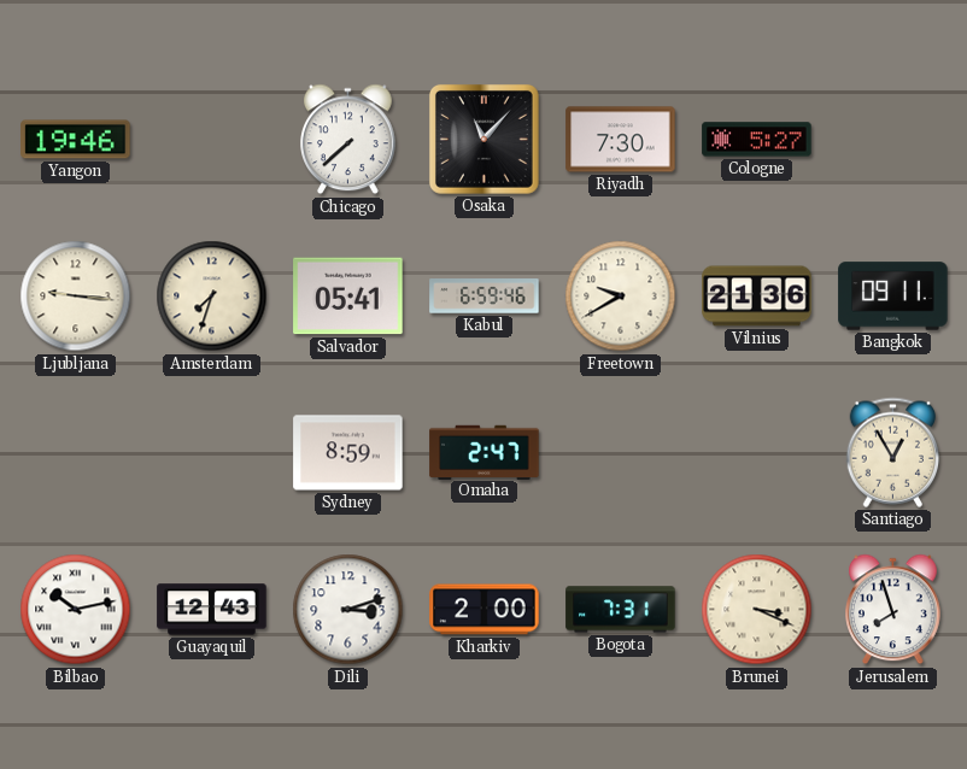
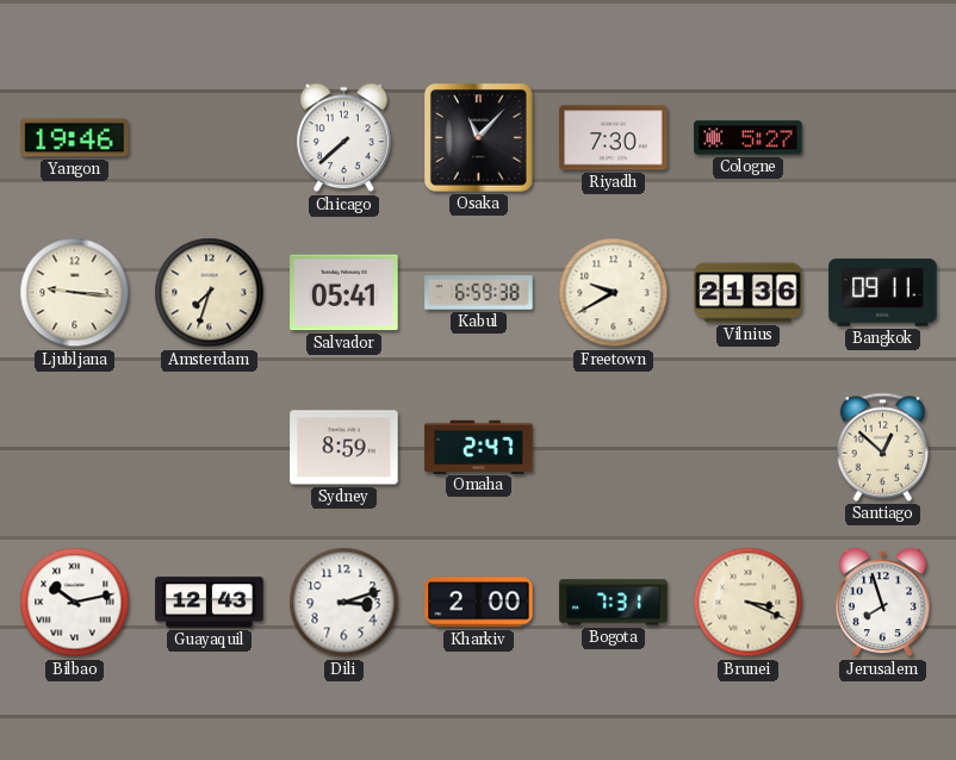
Kabul: 6:59:46 -> 6:59:38 (479, 293)
Santiago: 12:55 -> 12:52 (883, 447)
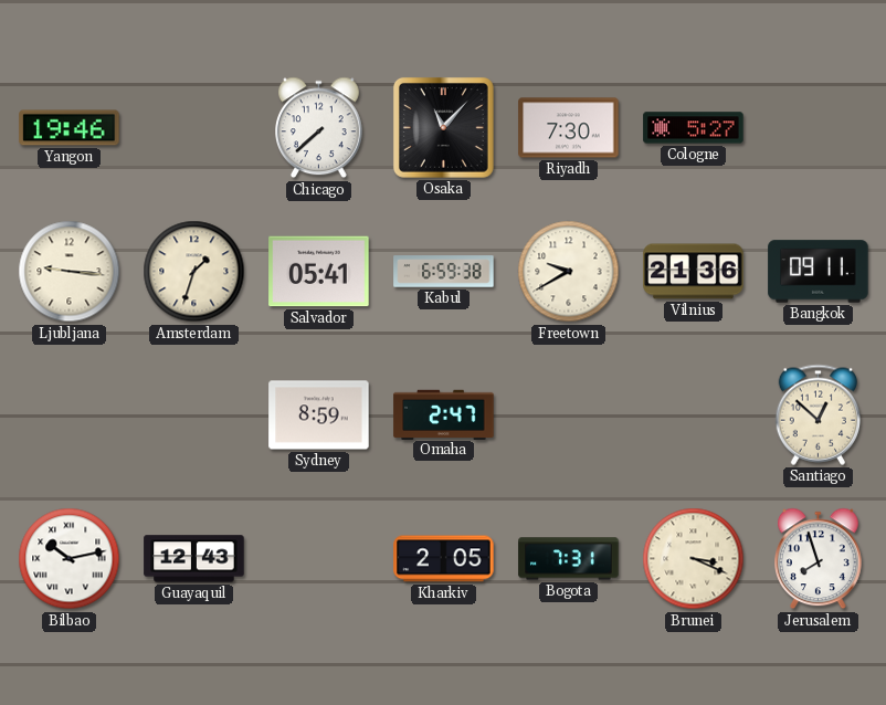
Amsterdam: 7:33 -> 1:33 (194, 272)
Dili: 3:12 -> none (344, 603)
Kharkiv: 2:00 -> 2:05 (444, 559)
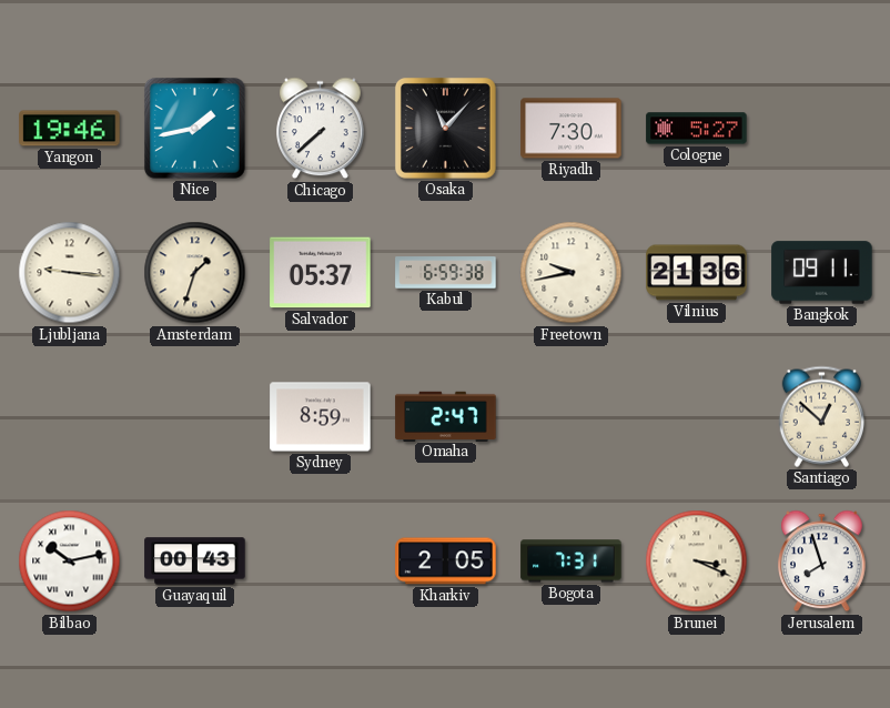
Nice: none -> 1:43 (194, 128)
Salvador: 05:41 -> 05:37 (321, 273)
Freetown: 9:40 -> 9:43 (572, 273)
Guayaquil: 12:43 -> 00:43 (195, 562)
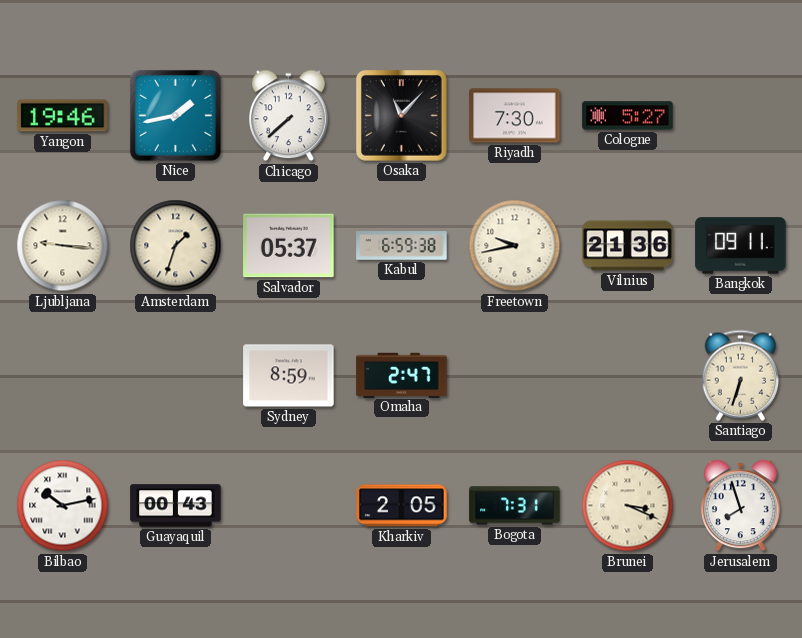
Santiago: 12:52 -> 6:33 (741, 375)
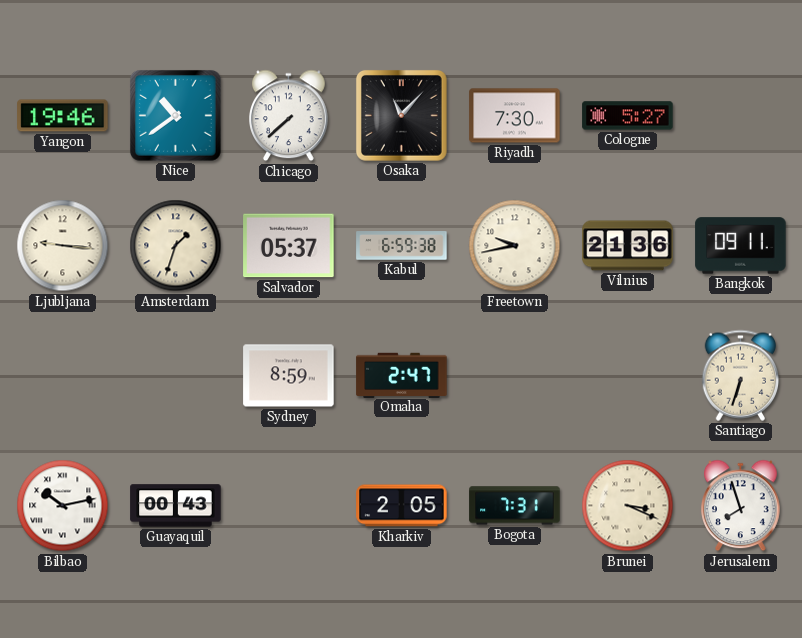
Nice: 1:43 -> 10:39 (175, 115)
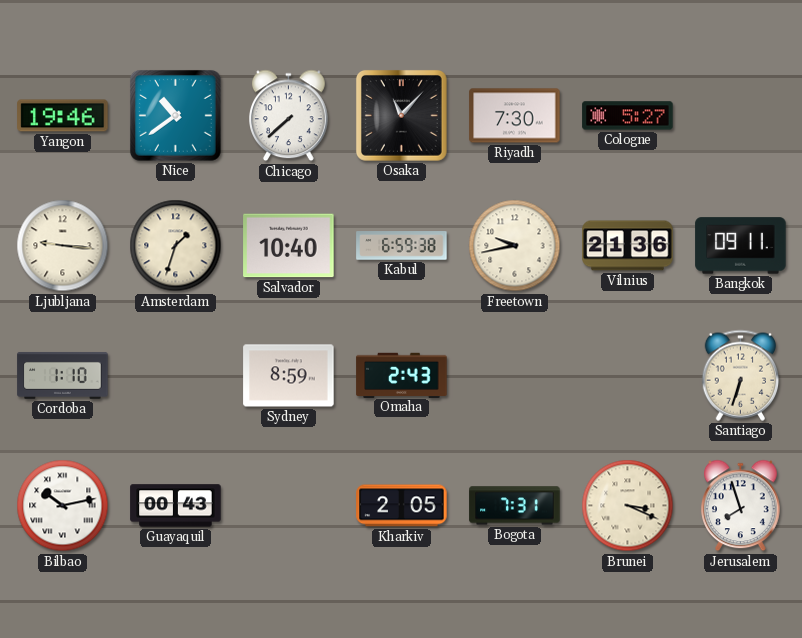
Salvador: 05:37 -> 10:40 (289, 246)
Cordoba: none -> 1:10 (63, 375)
Omaha: 2:47 -> 2:43 (402, 375)
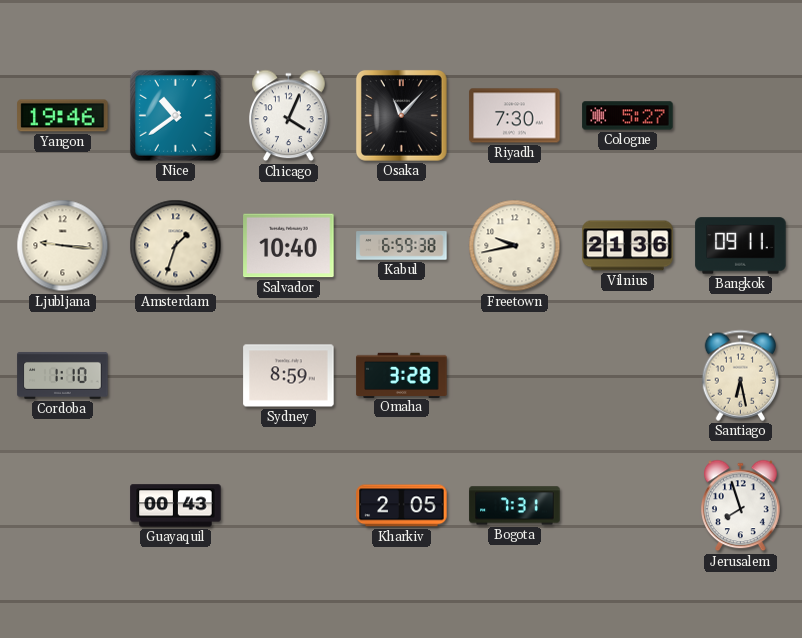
Chicago: 7:38 -> 4:04 (289, 116)
Omaha: 2:43 -> 3:28 (402, 375)
Santiago: 6:33 -> 6:28 (741, 375)
Bilbao: 10:13 -> none (63, 506)
Brunei: 3:19 -> none (628, 506)
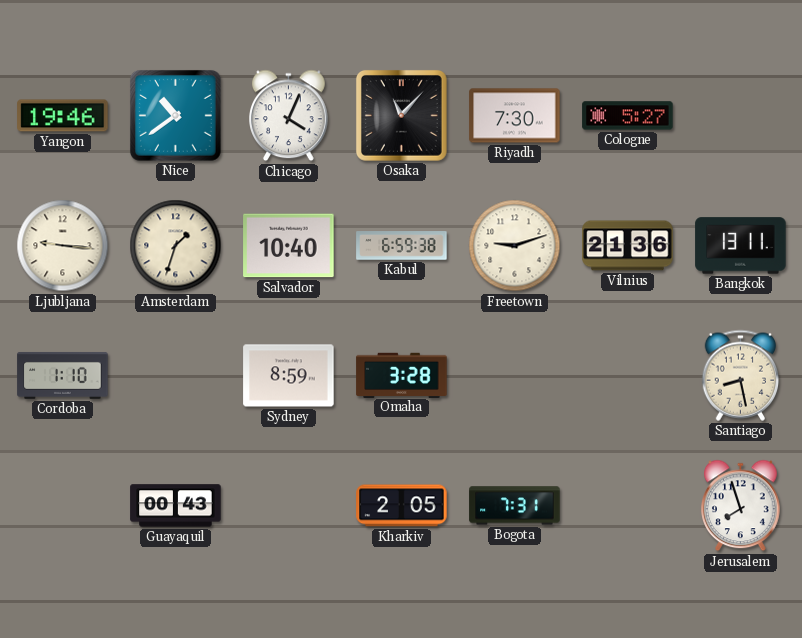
Freetown: 9:43 -> 9:12 (515, 246)
Bangkok: 09:11 -> 13:11 (741, 246)
Santiago: 6:28 -> 8:28 (741, 375)
